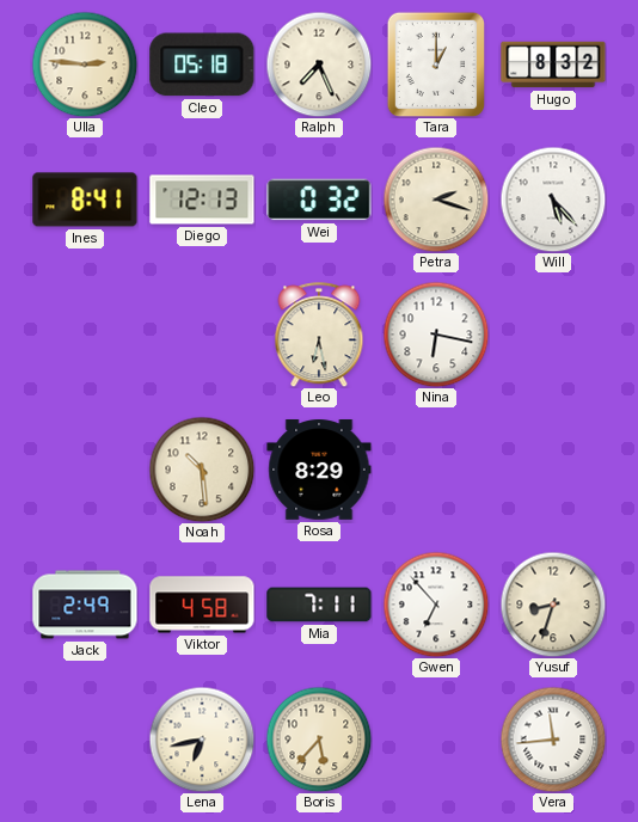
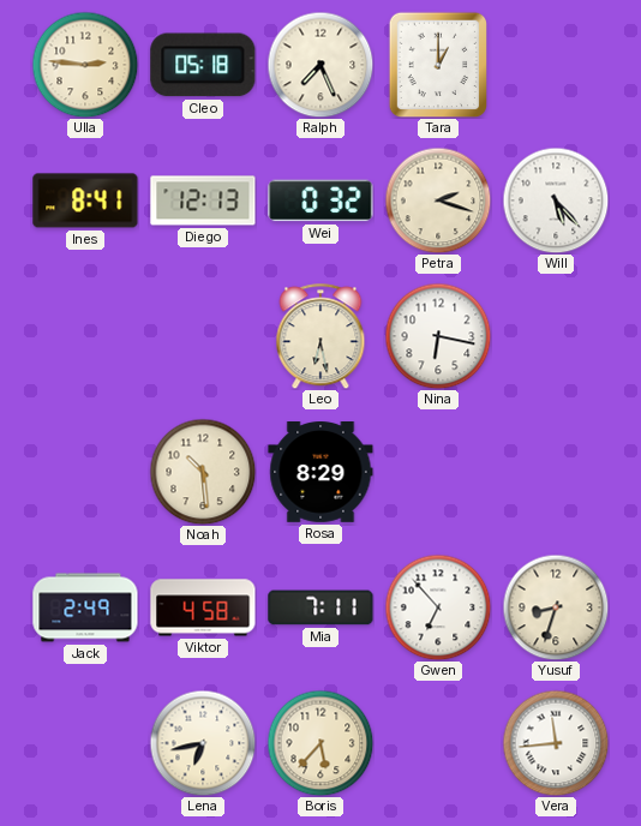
Hugo: 8:32 -> none (553, 65)
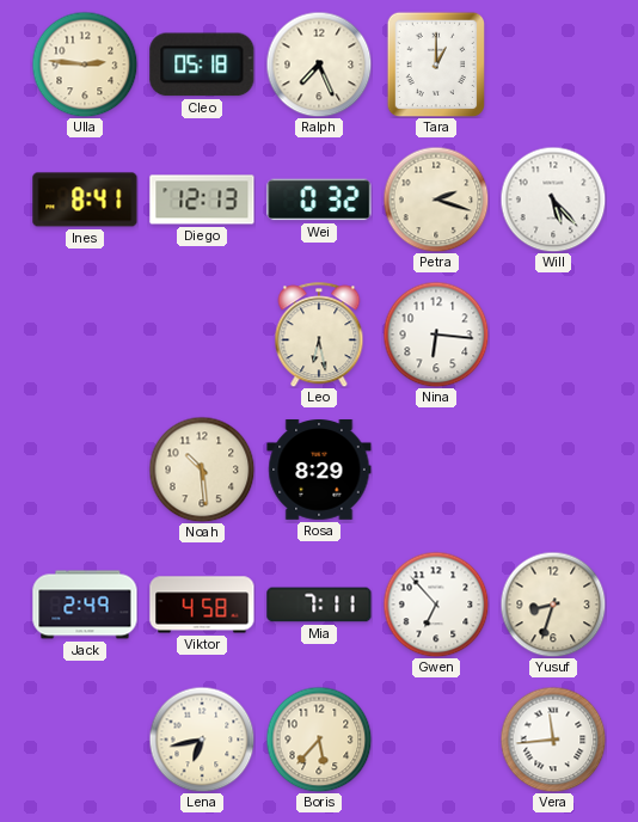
Nina: 6:17 -> 6:16 (436, 335)
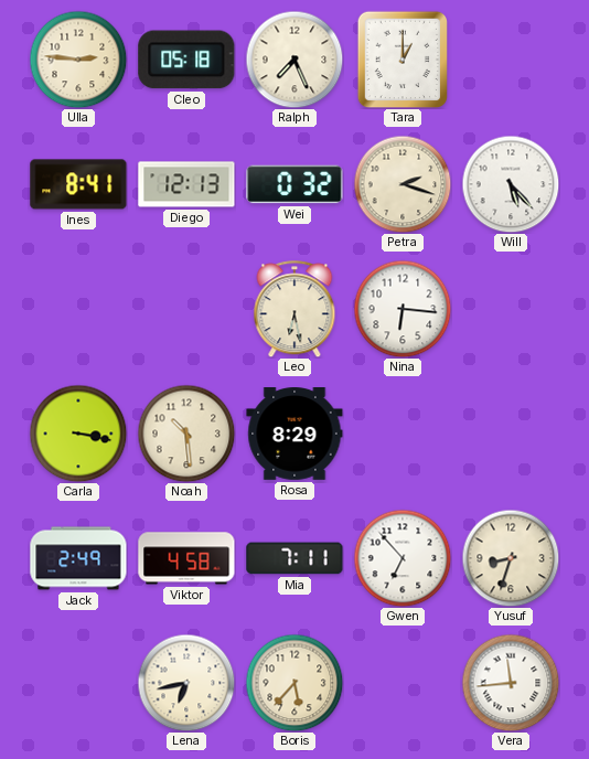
Carla: none -> 3:17 (78, 434)
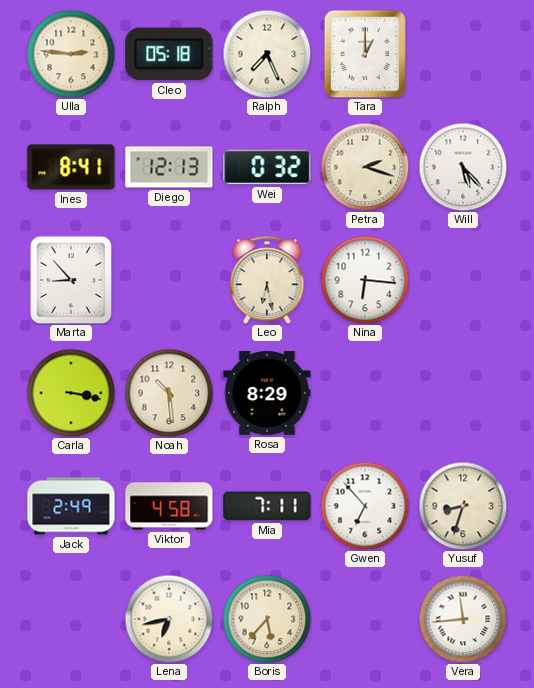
Marta: none -> 8:53 (71, 280)
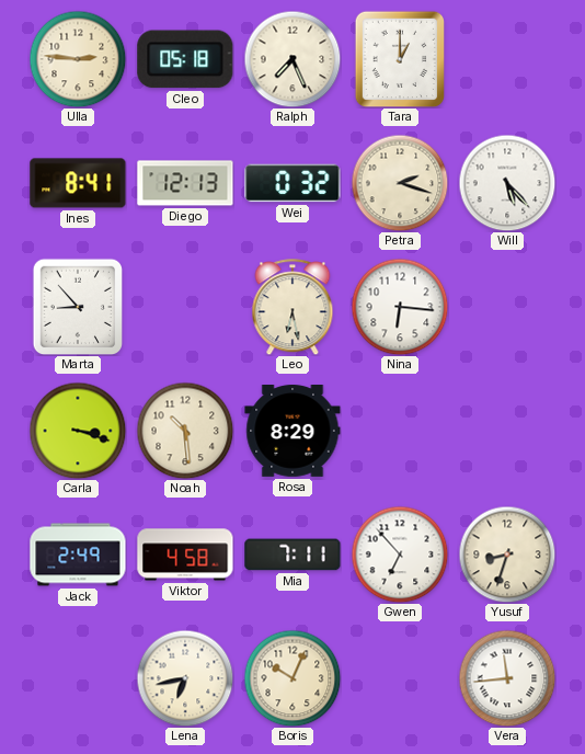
Carla: 3:17 -> 3:18 (78, 431)
Boris: 5:37 -> 10:04 (292, 678)
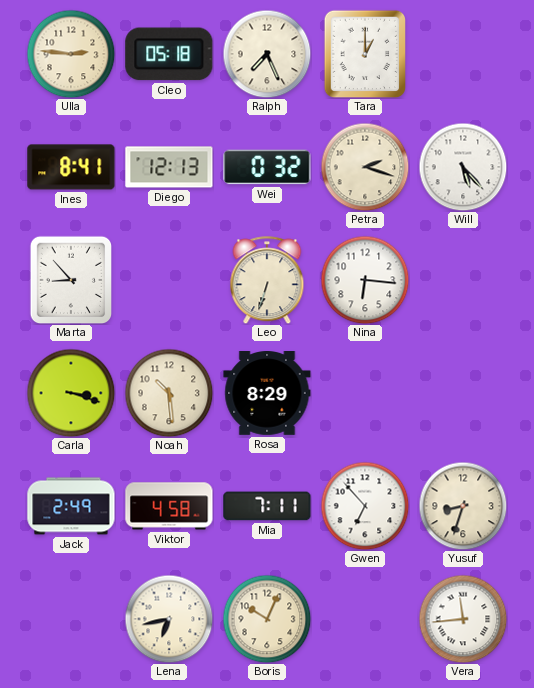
Leo: 6:28 -> 6:33 (267, 280)
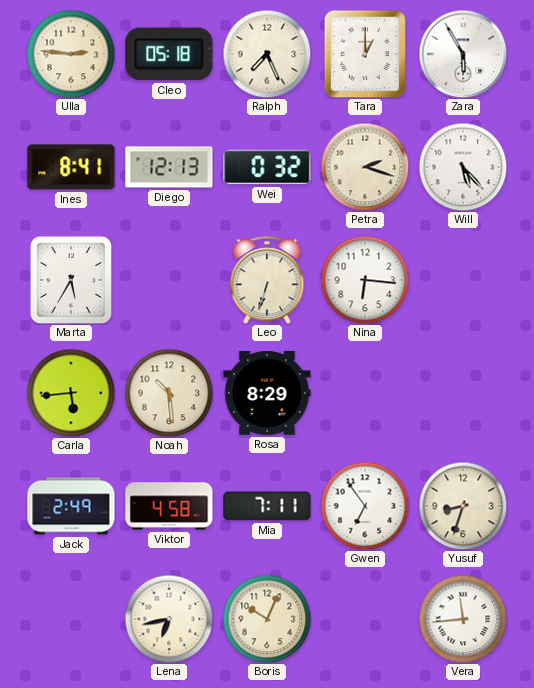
Zara: none -> 5:55 (463, 54)
Marta: 8:53 -> 5:35 (71, 280)
Carla: 3:18 -> 5:44 (71, 393)
Gwen: 6:53 -> 6:54 (365, 506)
